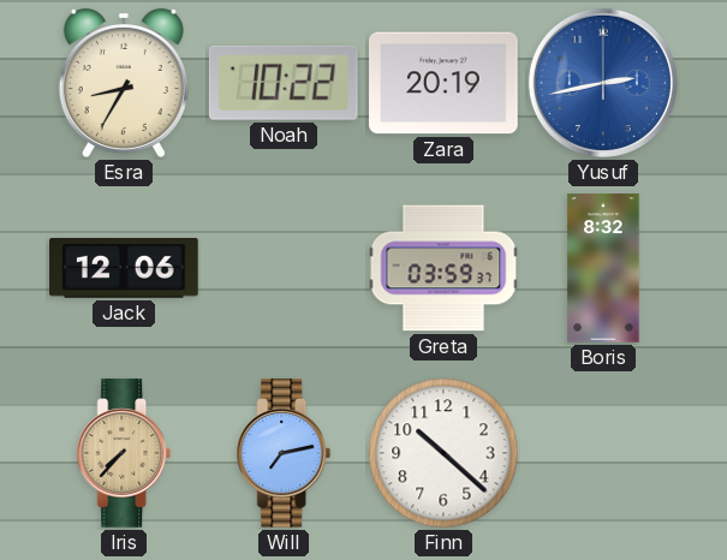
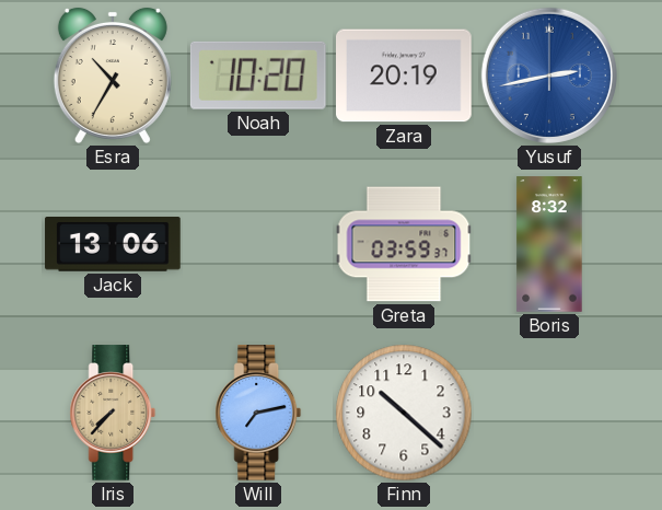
Esra: 8:35 -> 10:35 (113, 76)
Noah: 10:22 -> 10:20 (258, 76)
Jack: 12:06 -> 13:06 (113, 245)
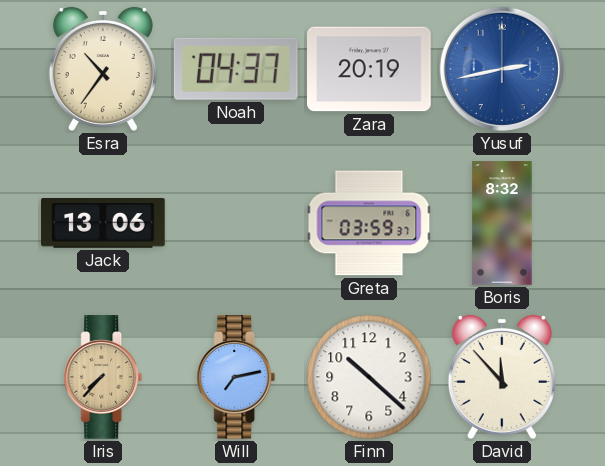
Esra: 10:35 -> 10:36 (103, 69)
Noah: 10:20 -> 04:37 (236, 69)
David: none -> 11:53 (502, 377)
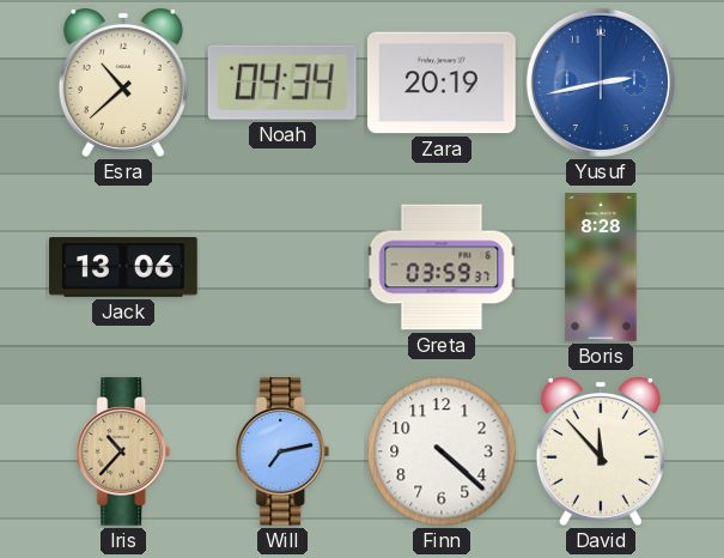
Esra: 10:36 -> 10:38 (123, 83)
Noah: 04:37 -> 04:34 (282, 83)
Boris: 8:32 -> 8:28 (601, 267)
Iris: 7:37 -> 10:37 (123, 451)
Finn: 10:22 -> 4:22 (442, 451)
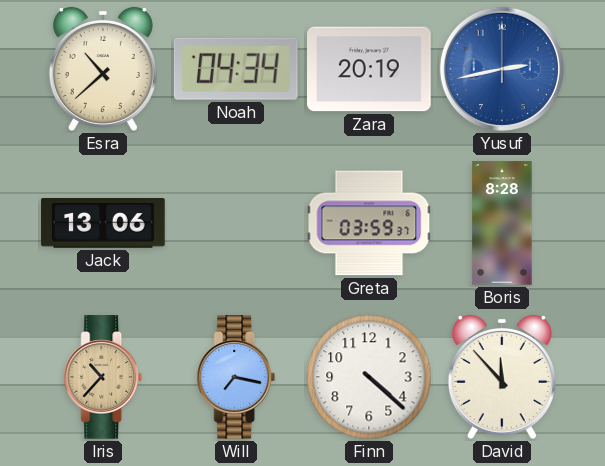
Will: 7:13 -> 7:17 (236, 377)
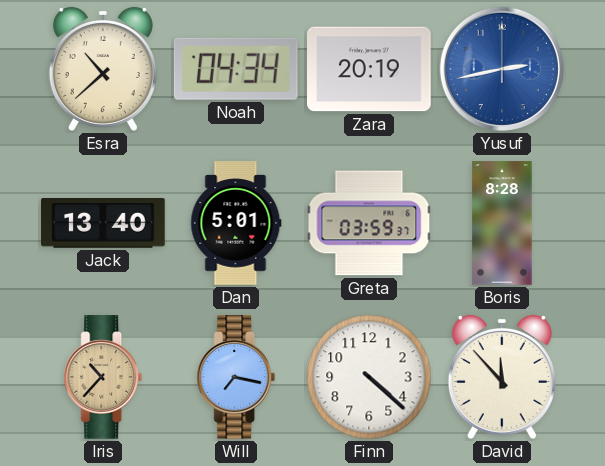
Jack: 13:06 -> 13:40 (103, 224)
Dan: none -> 5:01 (236, 223)
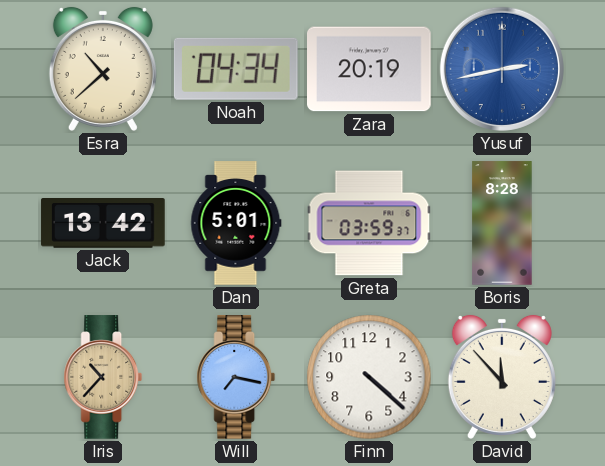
Jack: 13:40 -> 13:42 (103, 224)
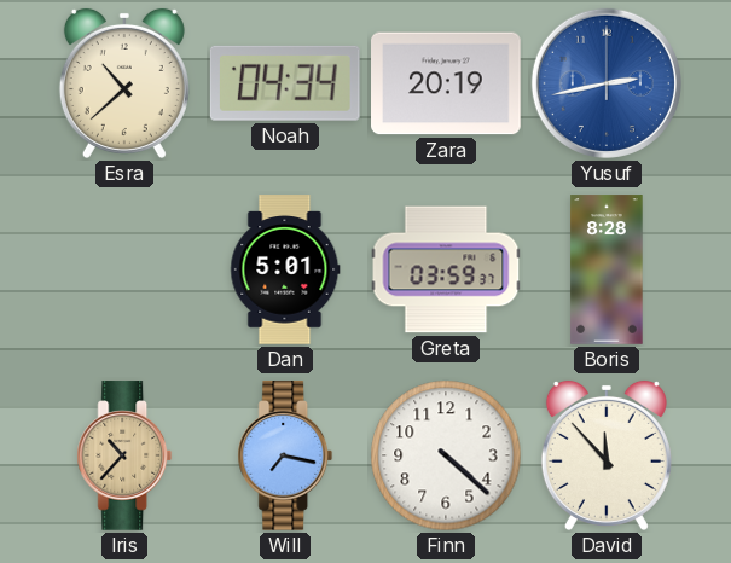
Jack: 13:42 -> none (103, 224)
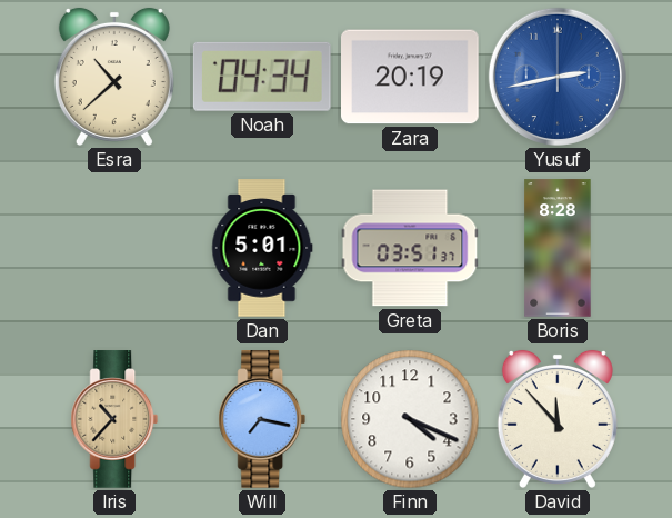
Greta: 03:59 -> 03:51 (410, 248)
Finn: 4:22 -> 4:19 (410, 419)
